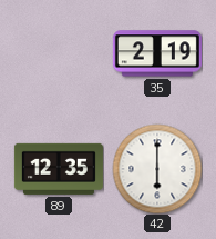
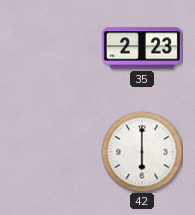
35: 2:19 -> 2:23 (142, 48)
89: 12:35 -> none (59, 169)
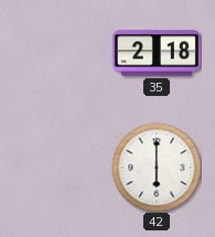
35: 2:23 -> 2:18 (157, 53)
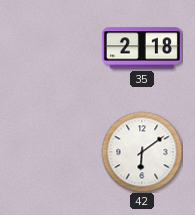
42: 6:00 -> 6:09 (142, 152)
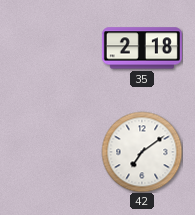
42: 6:09 -> 7:09 (142, 152)
